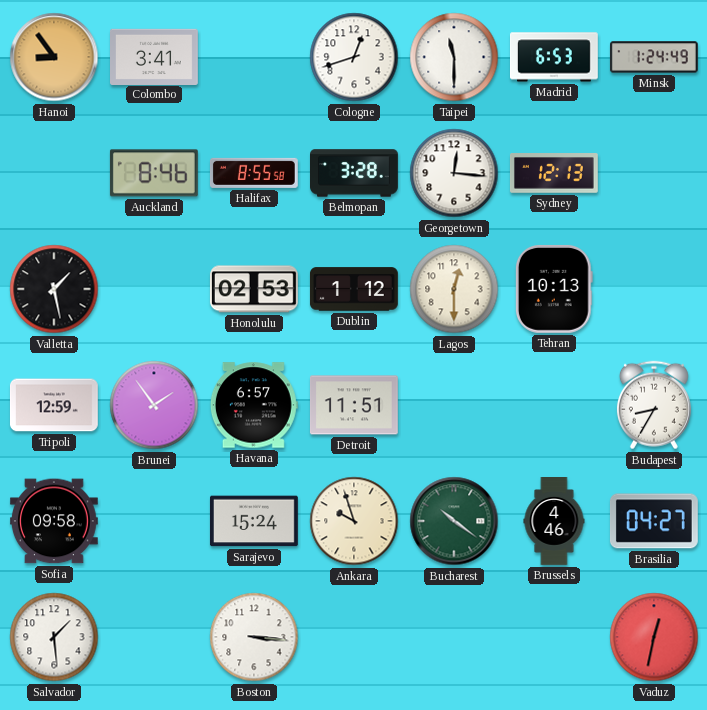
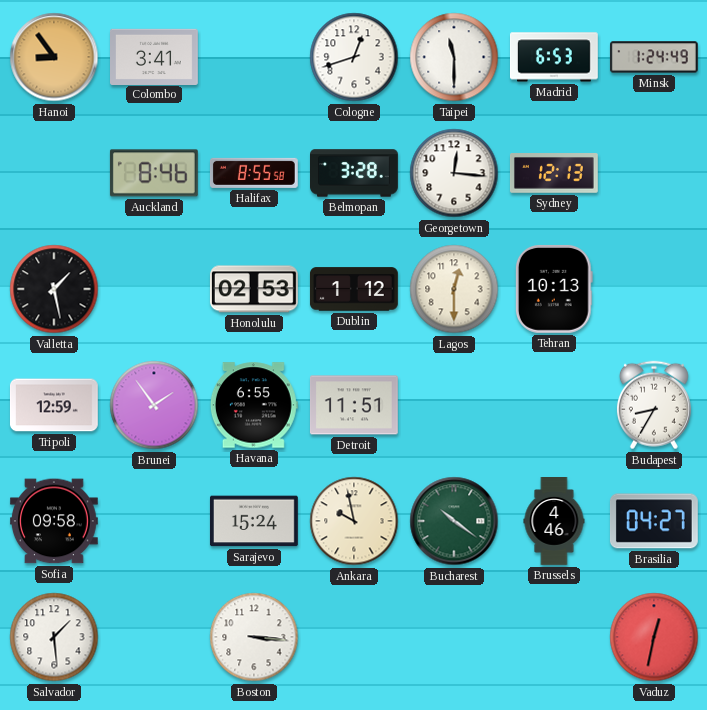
Havana: 6:57 -> 6:55 (254, 405)
Ankara: 9:57 -> 9:58 (354, 521)
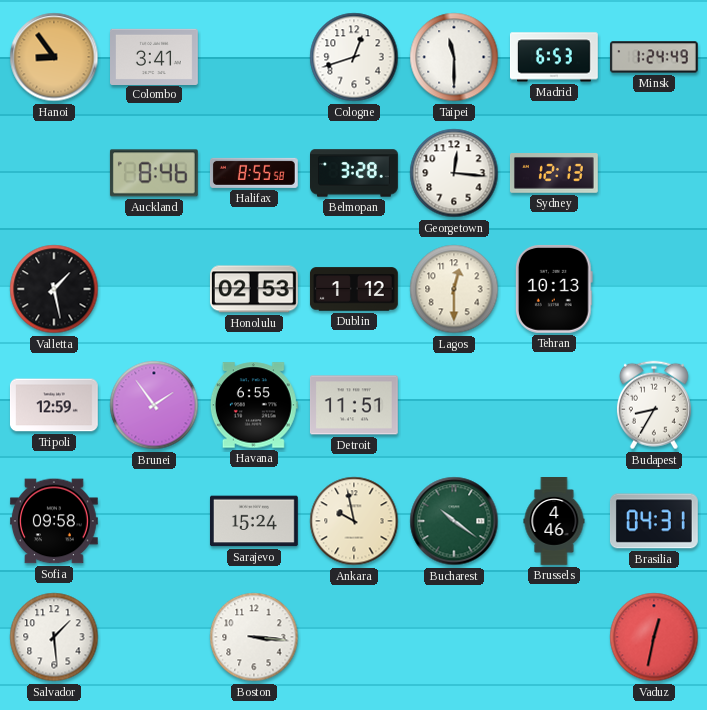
Brasilia: 04:27 -> 04:31 (654, 521)
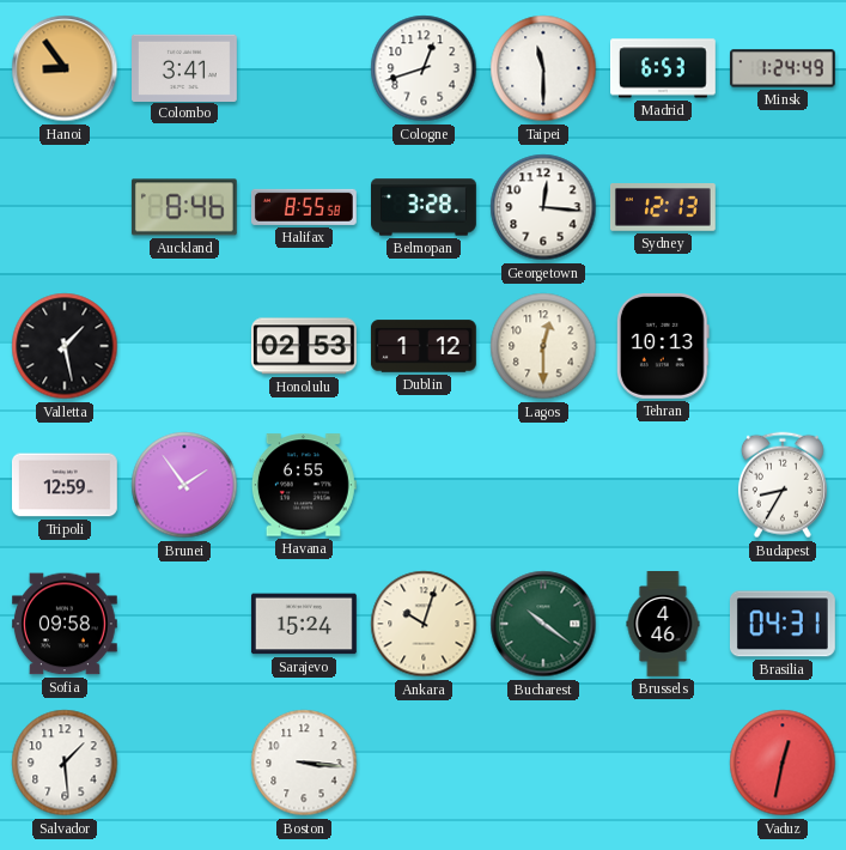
Detroit: 11:51 -> none (354, 405)
Ankara: 9:58 -> 10:03 (424, 624)
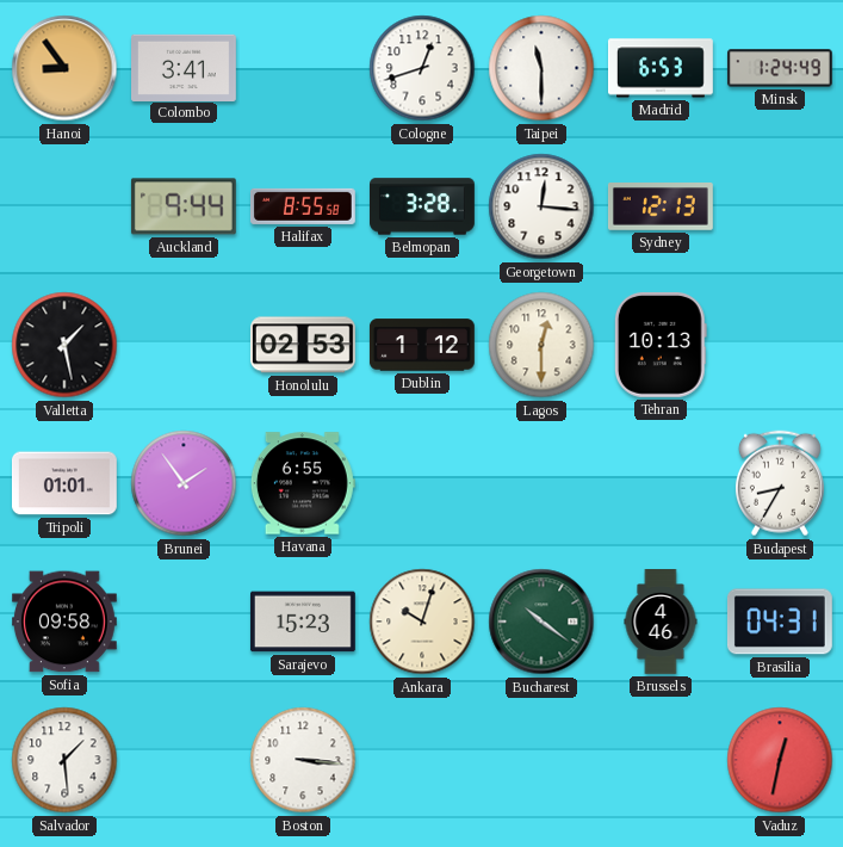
Auckland: 8:46 -> 9:44 (184, 206)
Tripoli: 12:59 -> 01:01 (64, 483)
Sarajevo: 15:24 -> 15:23 (303, 622)
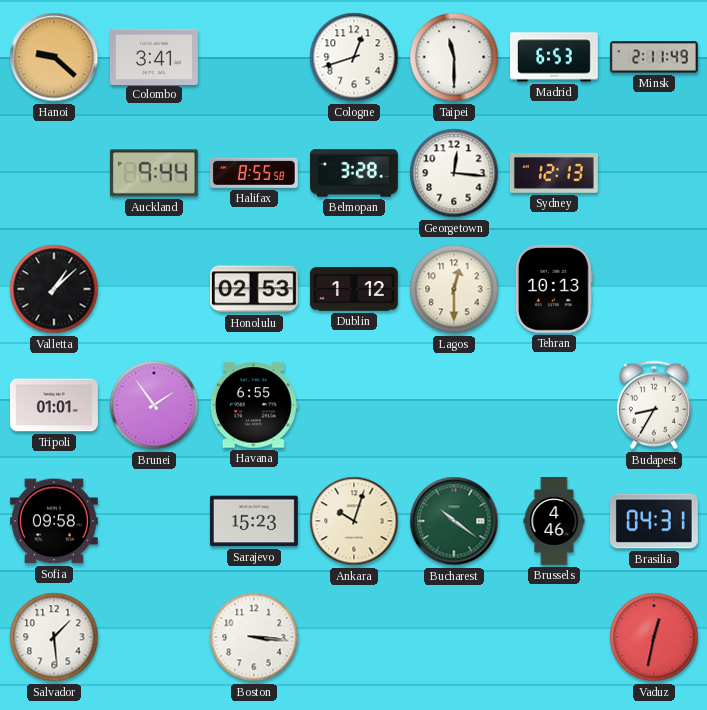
Hanoi: 8:54 -> 9:22 (54, 57)
Minsk: 1:24 -> 2:11 (654, 57)
Valletta: 1:28 -> 1:08 (54, 289)
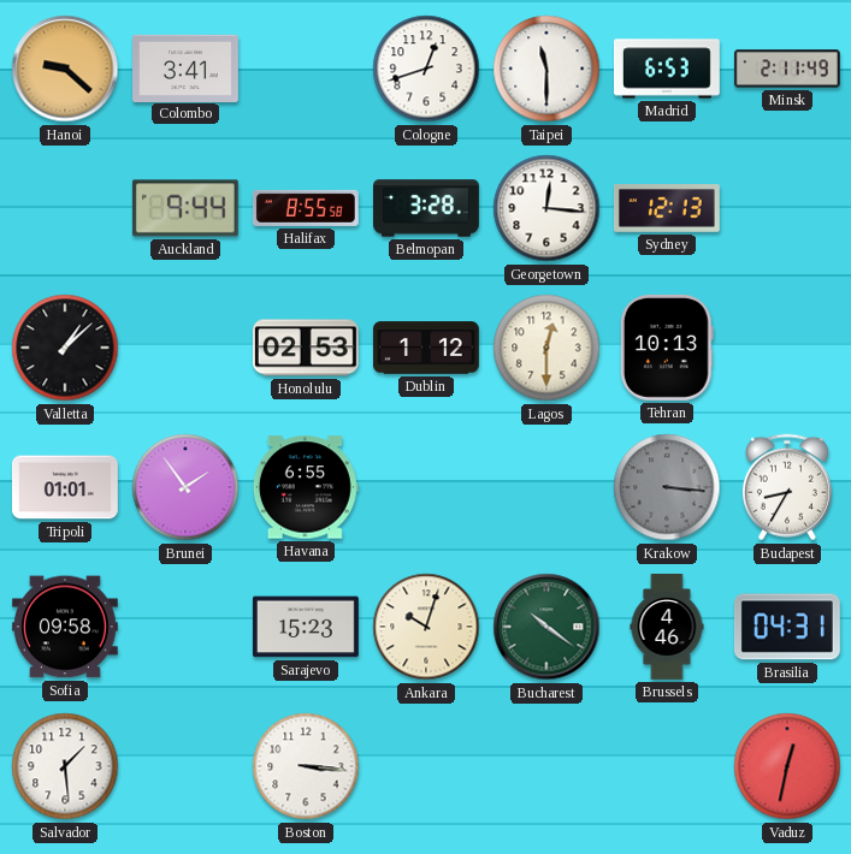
Krakow: none -> 3:16 (667, 487)
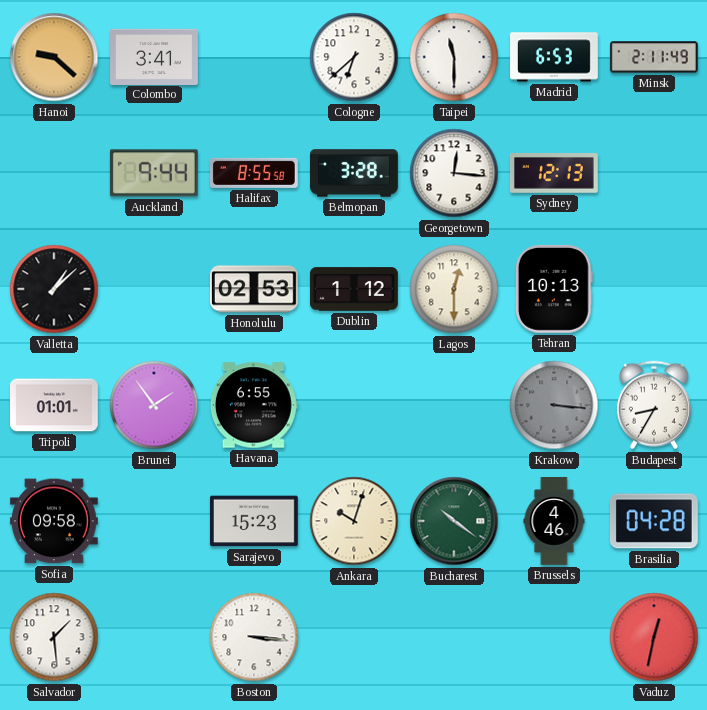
Cologne: 12:42 -> 6:38 (354, 57)
Brasilia: 04:31 -> 04:28 (654, 521)
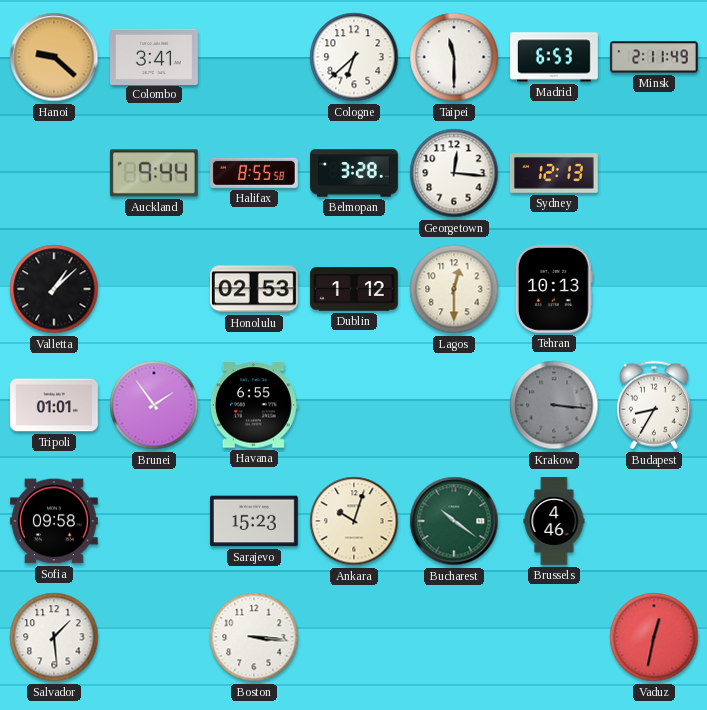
Brasilia: 04:28 -> none (654, 521)
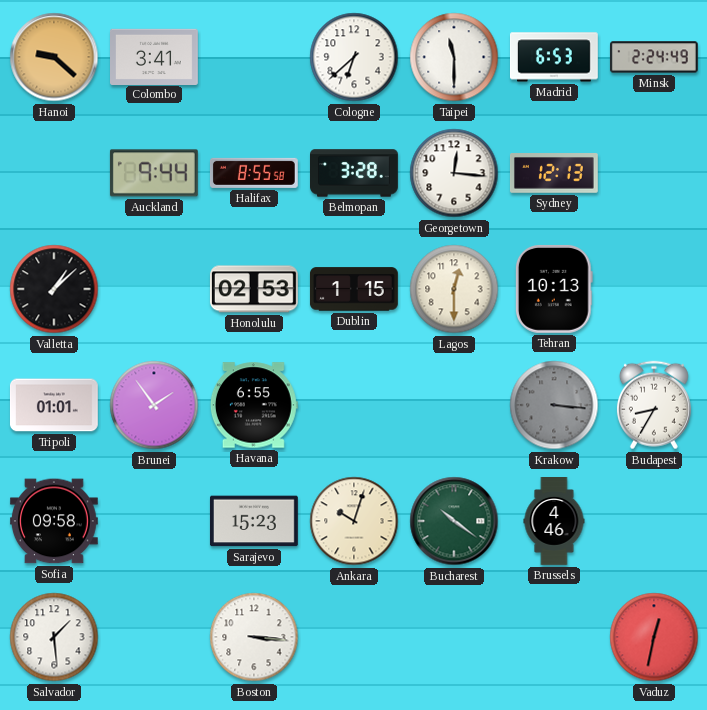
Minsk: 2:11 -> 2:24 (654, 57)
Dublin: 1:12 -> 1:15 (354, 289)
